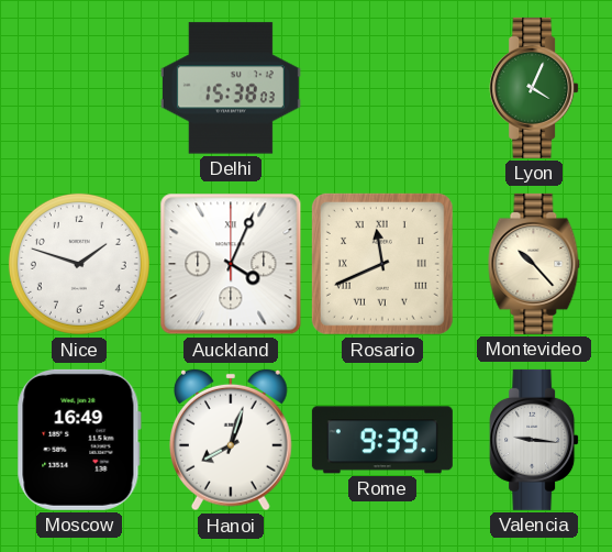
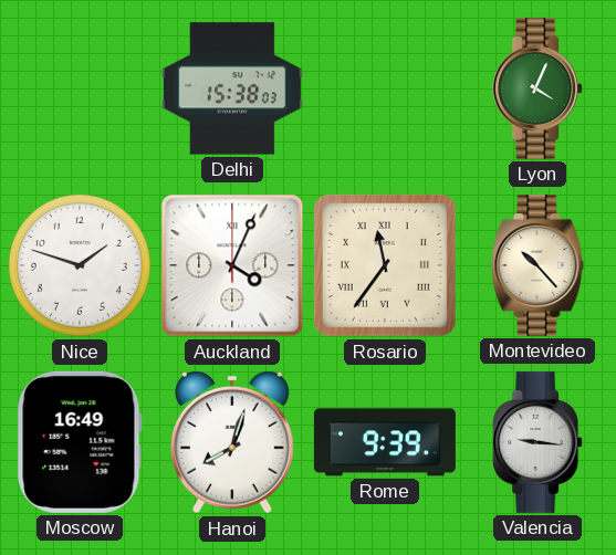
Rosario: 11:41 -> 11:36 (385, 265)
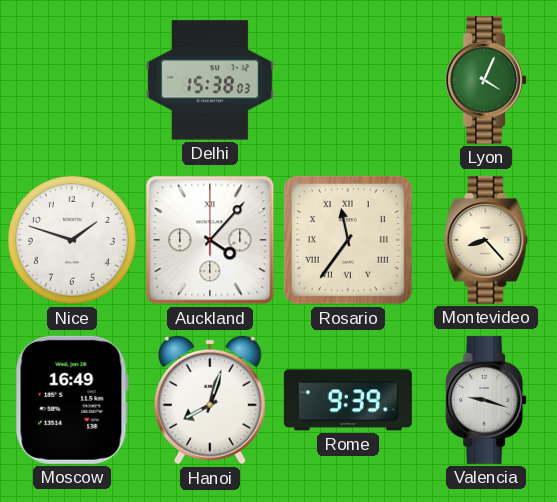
Auckland: 4:04 -> 4:07 (210, 240)
Montevideo: 10:23 -> 8:23 (486, 240)
Valencia: 9:16 -> 9:18 (486, 400)
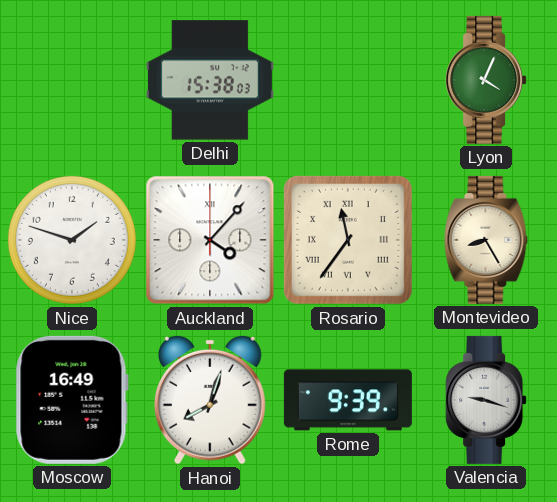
Montevideo: 8:23 -> 8:25 (486, 240)
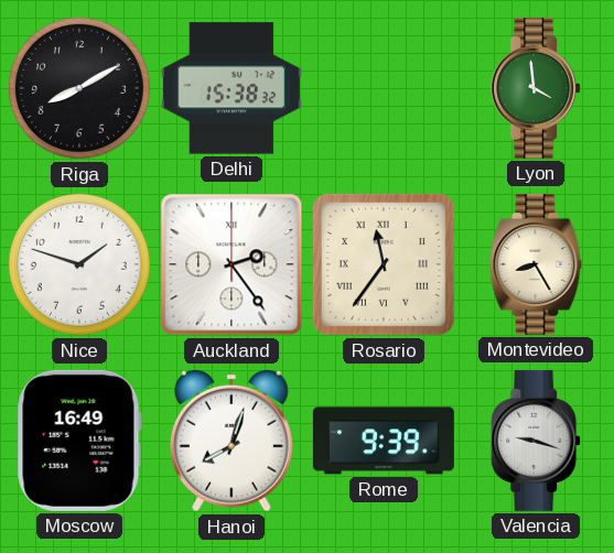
Riga: none -> 8:10 (79, 88)
Delhi: 15:38:03 -> 15:38:32 (231, 88)
Lyon: 4:04 -> 3:59 (536, 88)
Auckland: 4:07 -> 2:24 (231, 264)
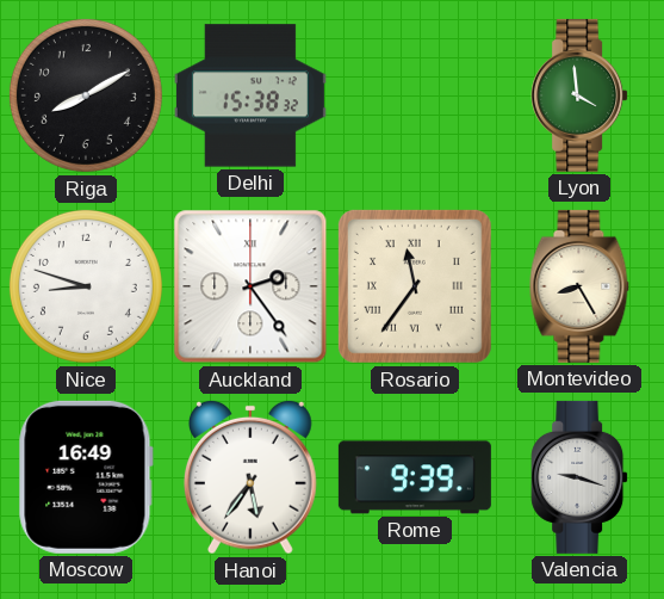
Nice: 1:48 -> 8:48 (86, 286)
Hanoi: 8:03 -> 5:36 (252, 477)
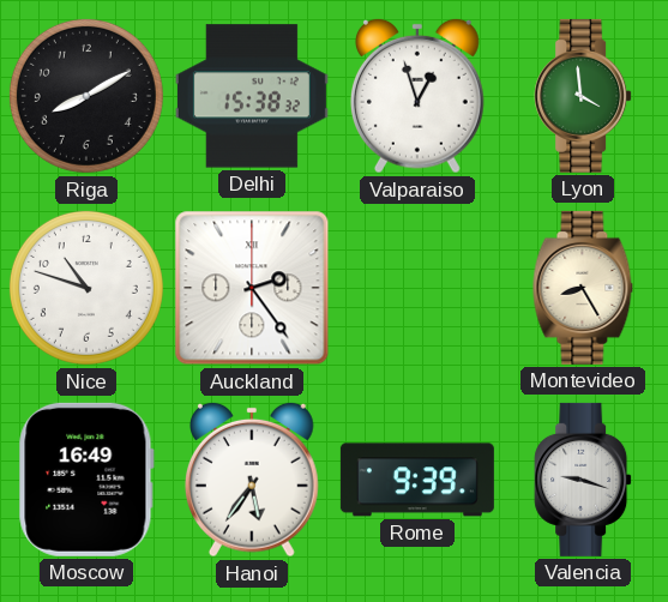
Valparaiso: none -> 12:57 (419, 96)
Nice: 8:48 -> 10:48 (86, 288)
Rosario: 11:36 -> none (415, 286)
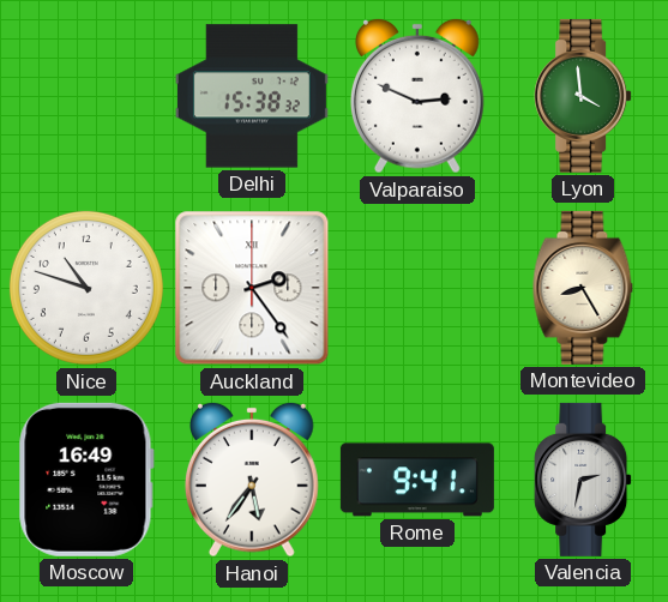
Riga: 8:10 -> none (86, 96)
Valparaiso: 12:57 -> 2:49 (419, 96)
Rome: 9:39 -> 9:41 (417, 480)
Valencia: 9:18 -> 2:32 (583, 480)
